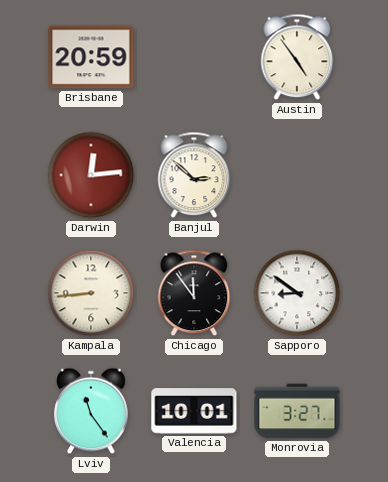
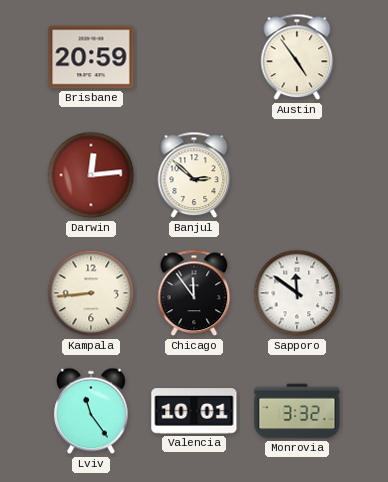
Sapporo: 8:51 -> 11:51 (297, 293)
Monrovia: 3:27 -> 3:32 (297, 411)
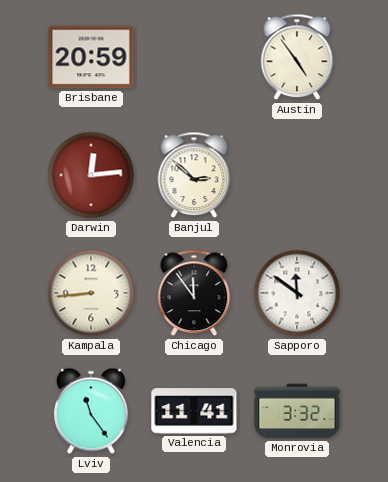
Valencia: 10:01 -> 11:41 (194, 411)
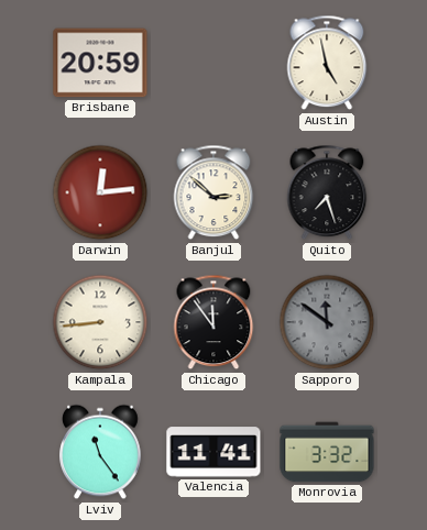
Austin: 4:54 -> 4:58 (327, 63)
Quito: none -> 7:27 (327, 192)
Sapporo dial: white -> grey (327, 322)
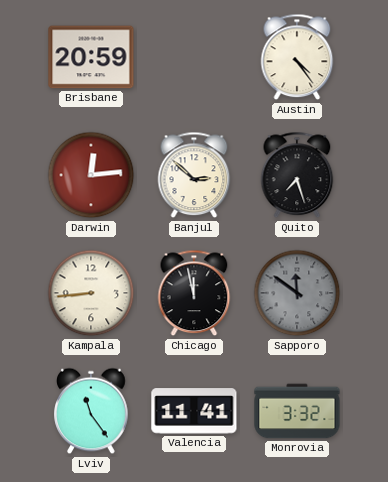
Austin: 4:58 -> 4:24 (297, 57)
Chicago: 11:54 -> 11:58 (194, 293)
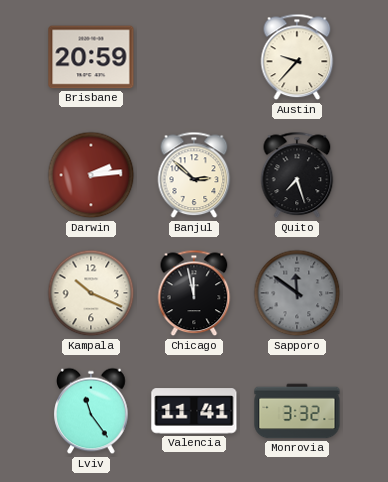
Austin: 4:24 -> 9:37 (297, 57)
Darwin: 12:14 -> 2:14 (91, 175)
Kampala: 8:44 -> 10:19 (91, 293)
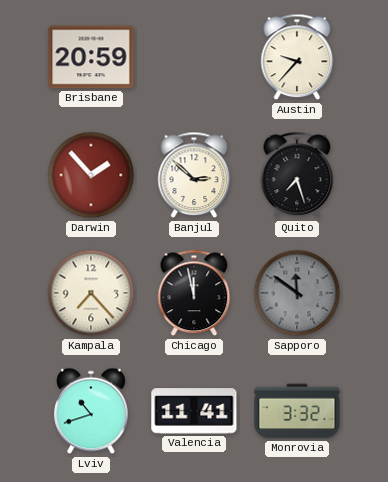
Darwin: 2:14 -> 1:53 (91, 175)
Kampala: 10:19 -> 7:23 (91, 293)
Lviv: 11:24 -> 10:42 (91, 411)
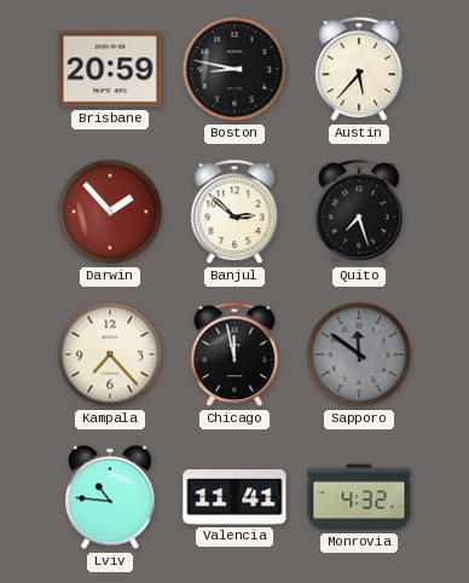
Boston: none -> 8:47 (234, 69)
Austin: 9:37 -> 5:37 (359, 69)
Lviv: 10:42 -> 10:46 (110, 497)
Monrovia: 3:32 -> 4:32 (359, 497)
